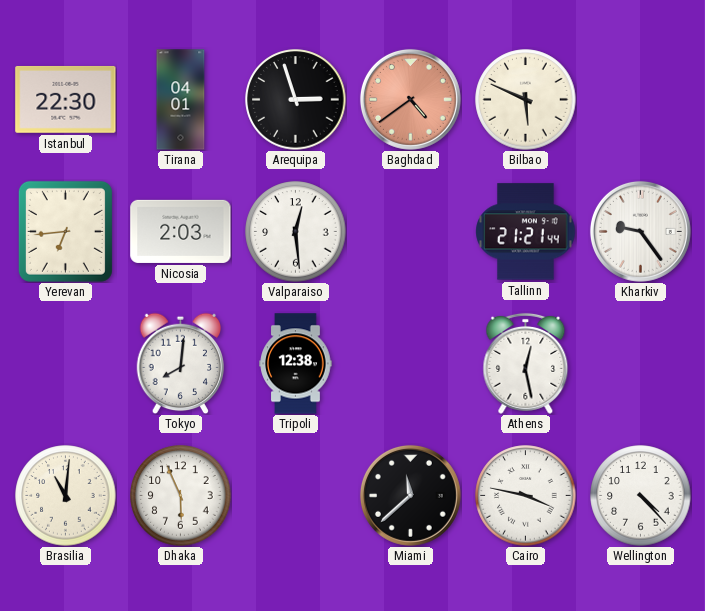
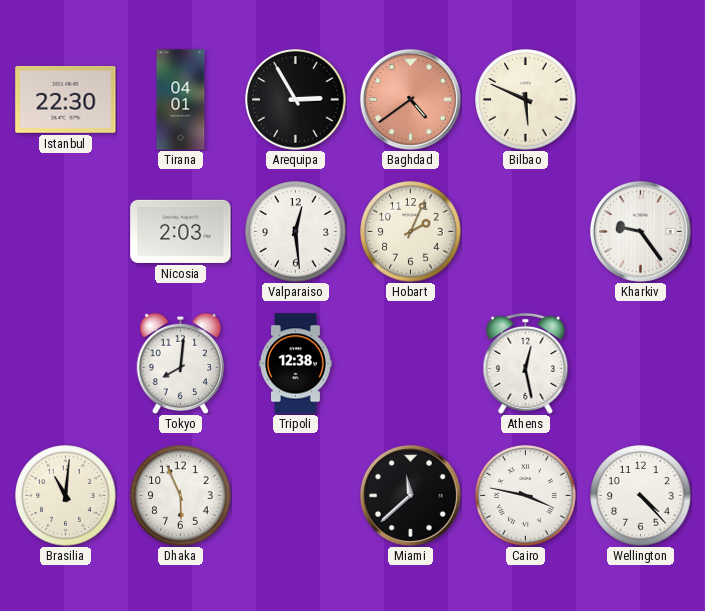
Arequipa: 2:57 -> 2:55 (296, 100)
Yerevan: 6:44 -> none (65, 231)
Hobart: none -> 2:04 (411, 232)
Tallinn: 21:21 -> none (526, 232)
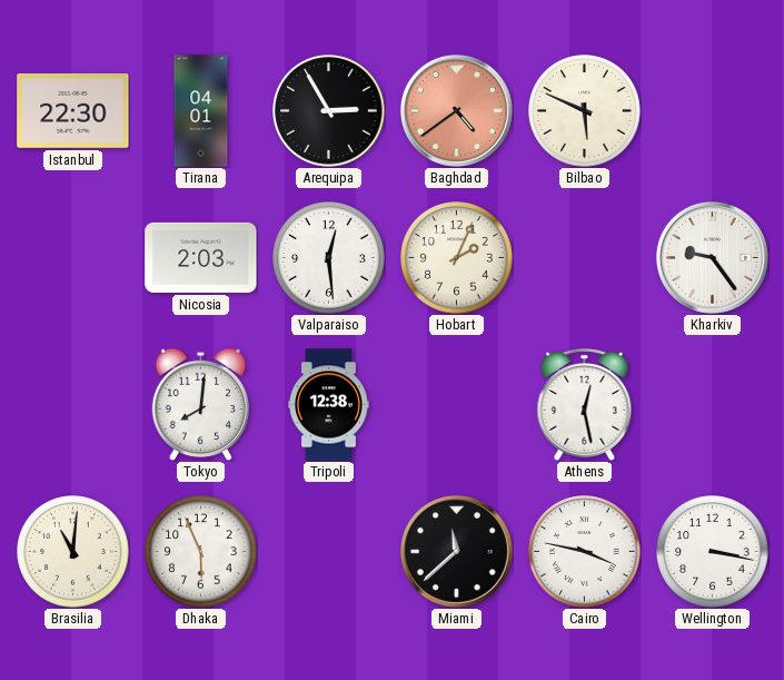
Wellington: 4:23 -> 3:17 (713, 552)
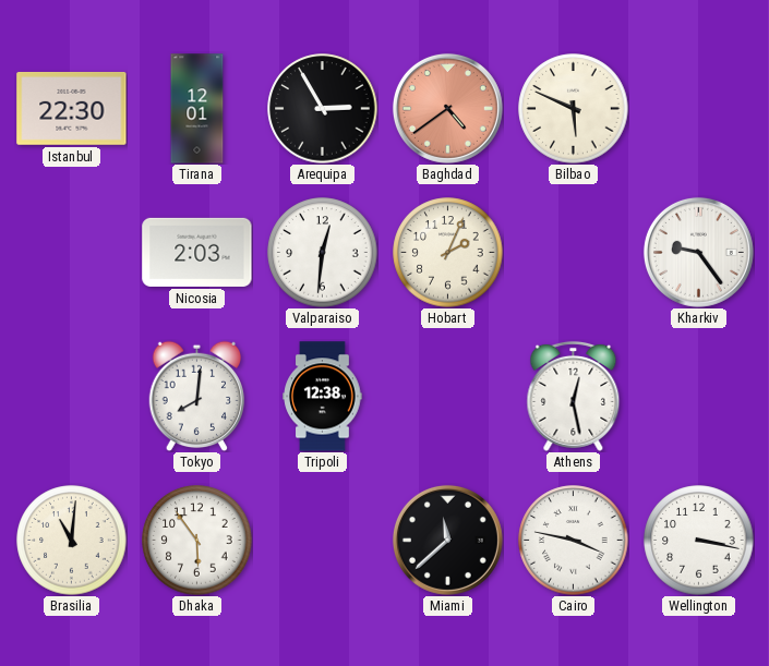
Tirana: 04:01 -> 12:01 (197, 109)
Valparaiso: 12:29 -> 12:31 (323, 253)
Dhaka: 5:56 -> 5:54 (197, 541)
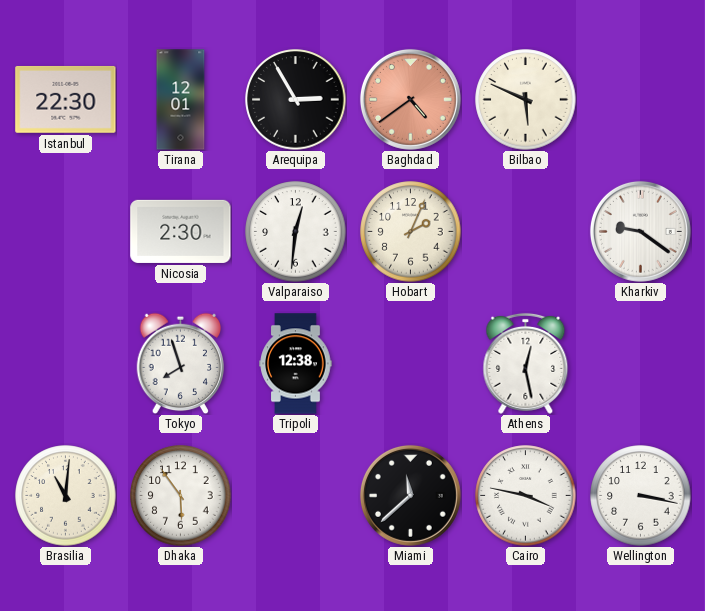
Nicosia: 2:03 -> 2:30 (181, 231)
Kharkiv: 9:24 -> 9:21 (640, 231)
Tokyo: 8:01 -> 7:57 (181, 363)
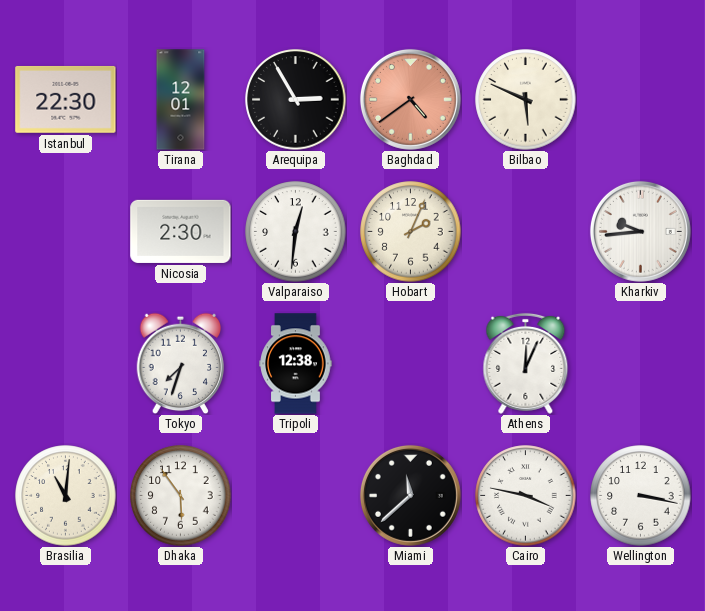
Kharkiv: 9:21 -> 9:44 (640, 231)
Tokyo: 7:57 -> 7:33 (181, 363)
Athens: 12:28 -> 12:04 (526, 363)
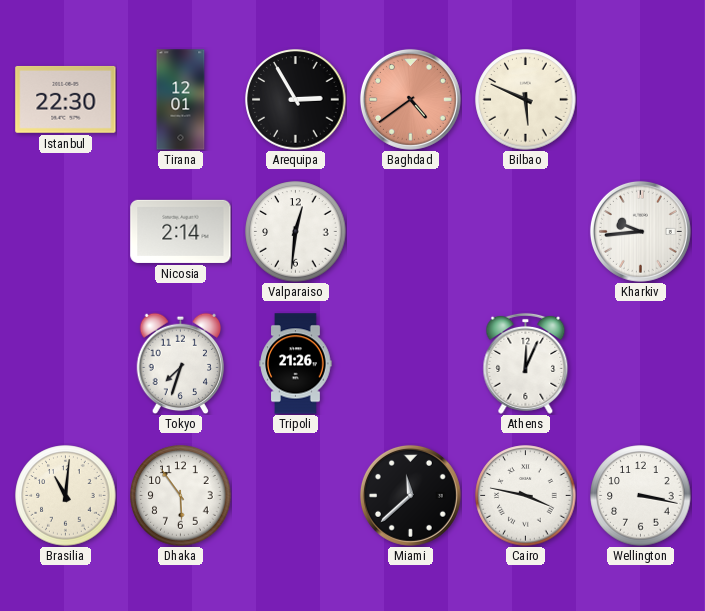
Nicosia: 2:30 -> 2:14 (181, 231)
Hobart: 2:04 -> none (411, 232)
Tripoli: 12:38 -> 21:26 (296, 364)
